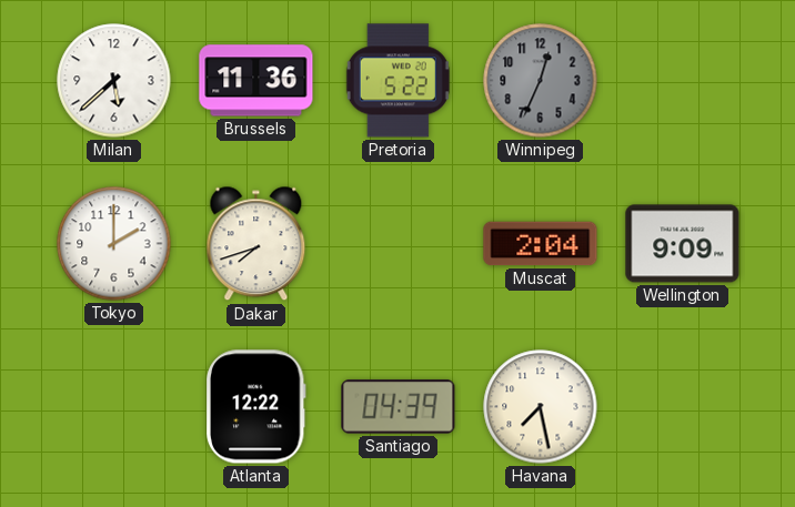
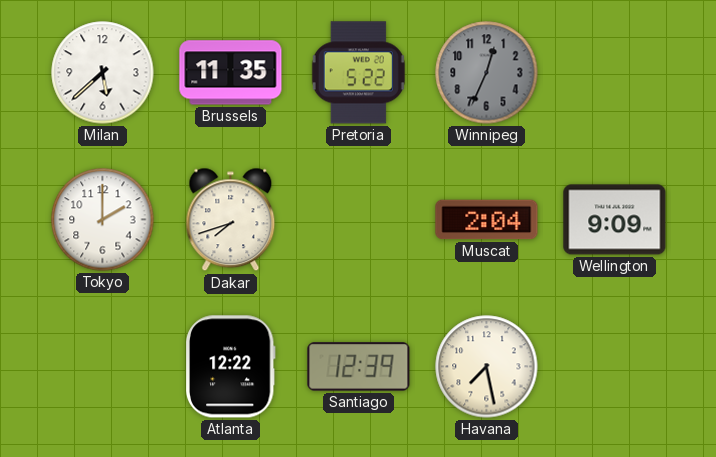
Brussels: 11:36 -> 11:35 (231, 73)
Santiago: 04:39 -> 12:39 (359, 367)
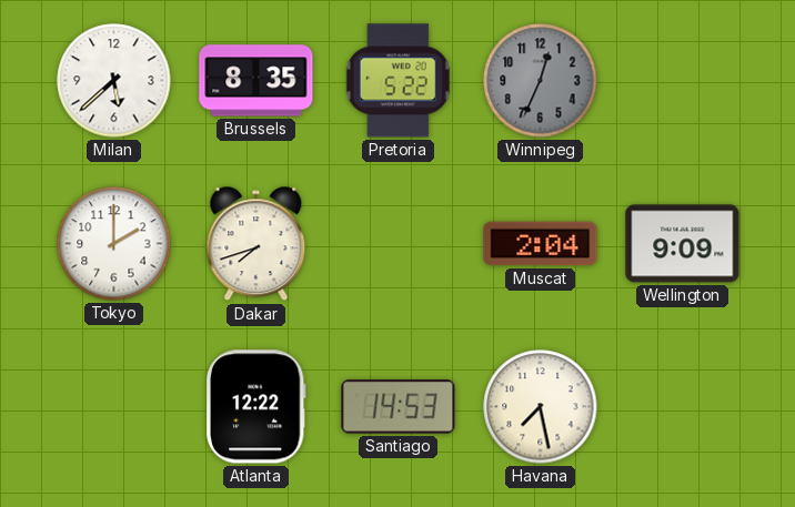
Brussels: 11:35 -> 8:35 (256, 81)
Santiago: 12:39 -> 14:53 (399, 407)
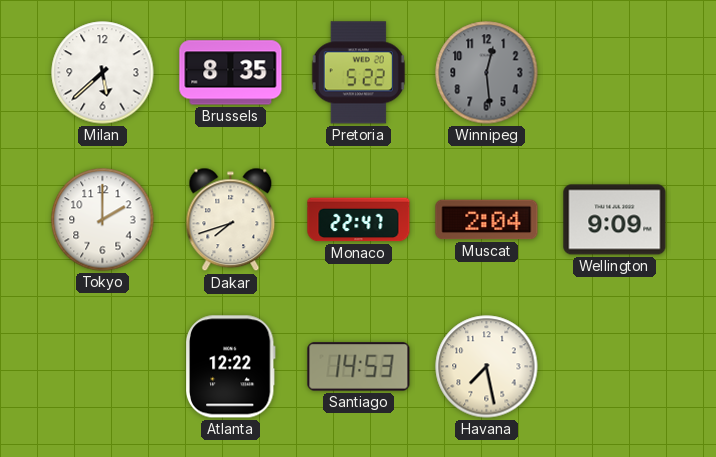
Winnipeg: 12:34 -> 12:29 (487, 73)
Monaco: none -> 22:47 (359, 220)
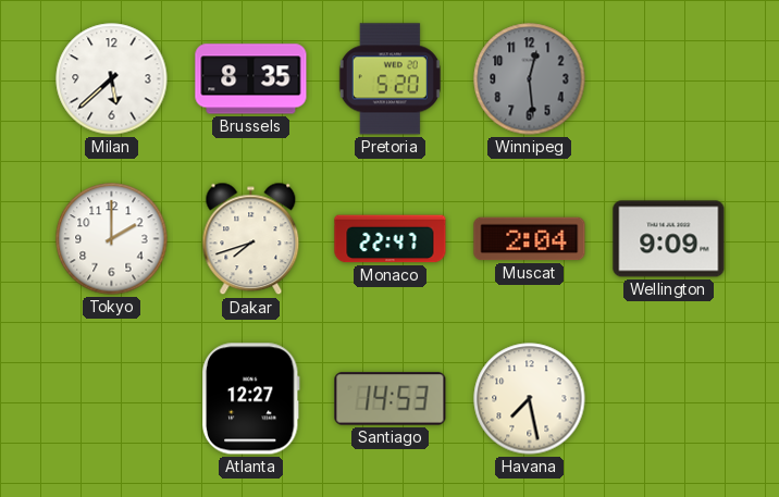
Pretoria: 5:22 -> 5:20 (389, 79)
Atlanta: 12:22 -> 12:27 (250, 399)
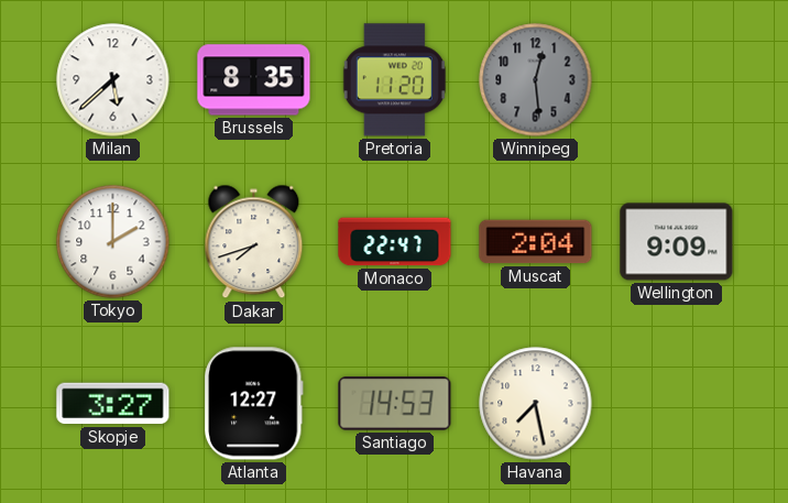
Pretoria: 5:20 -> 11:20 (394, 80)
Skopje: none -> 3:27 (113, 404)
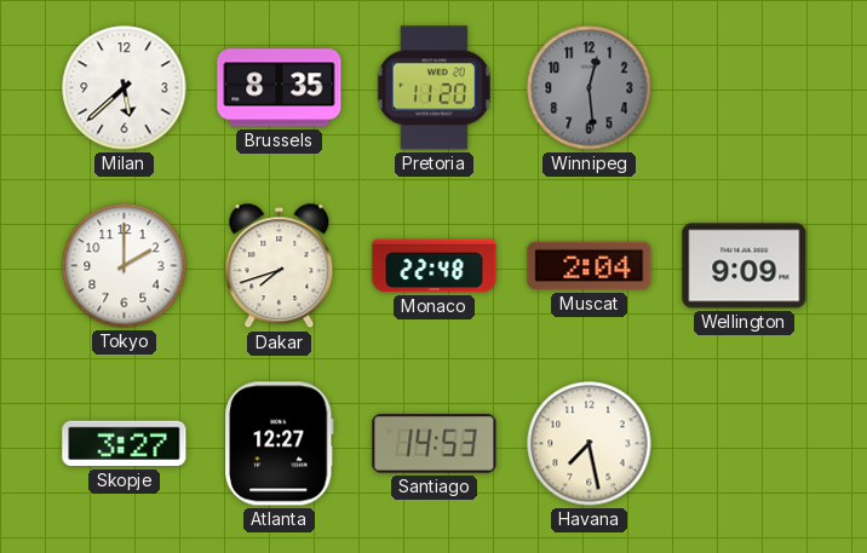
Monaco: 22:47 -> 22:48 (435, 266)
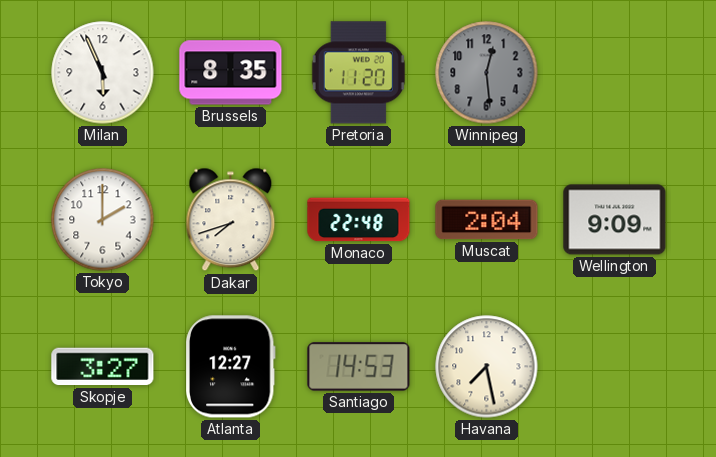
Milan: 5:38 -> 5:56 (103, 73)
